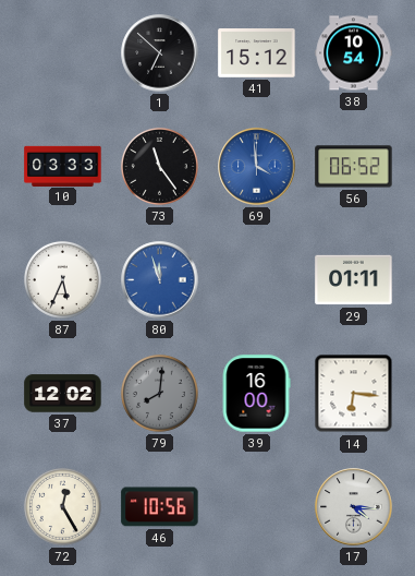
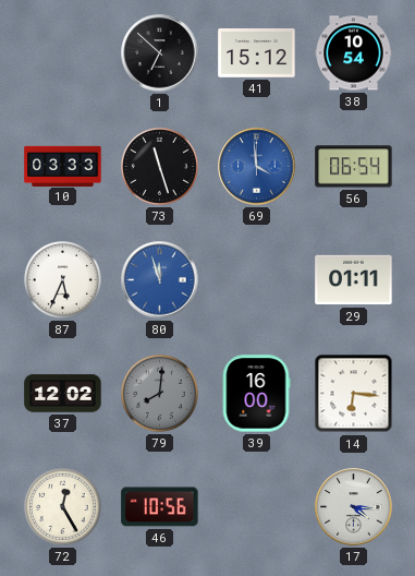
73: 11:24 -> 11:27 (159, 166)
56: 06:52 -> 06:54 (354, 167)
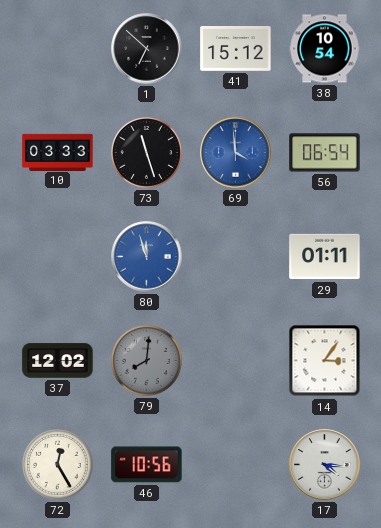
87: 5:34 -> none (62, 279)
39: 16:00 -> none (256, 394)
14: 6:16 -> 3:06 (325, 361)
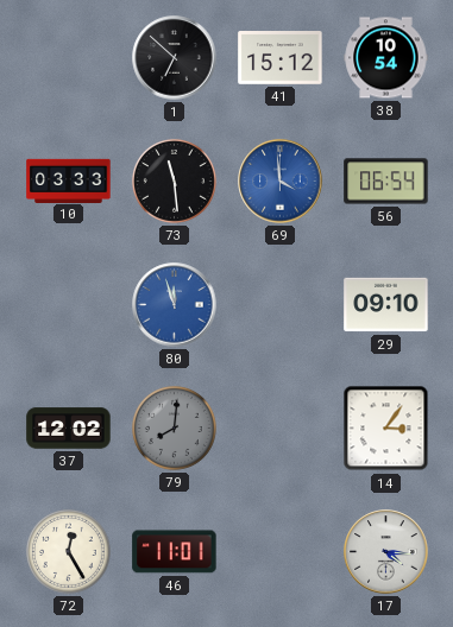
73: 11:27 -> 11:29 (174, 180)
29: 01:11 -> 09:10 (386, 305)
46: 10:56 -> 11:01 (175, 552)
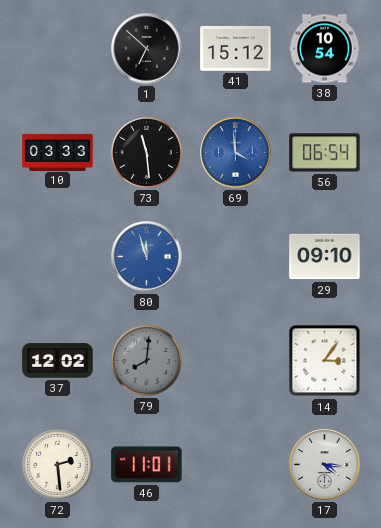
72: 12:25 -> 2:29 (57, 464)
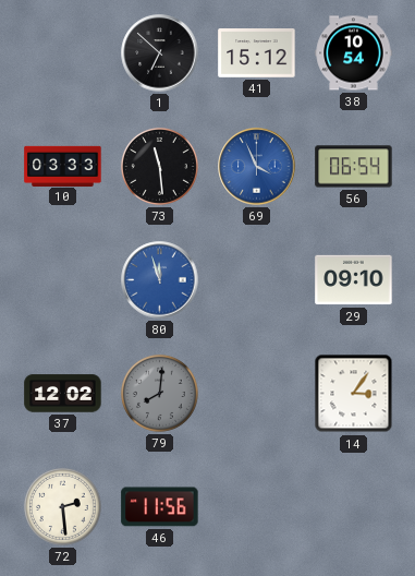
69: 3:59 -> 3:56 (257, 167)
46: 11:01 -> 11:56 (160, 507)
17: 4:16 -> none (325, 465)
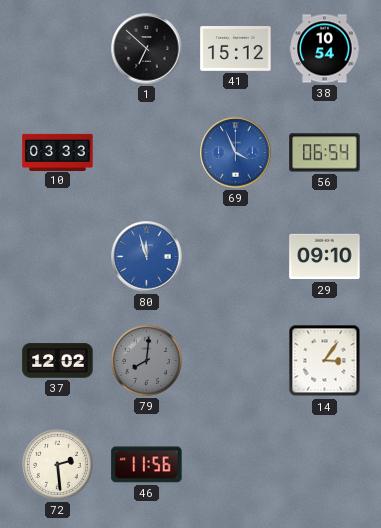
73: 11:29 -> none (159, 166)
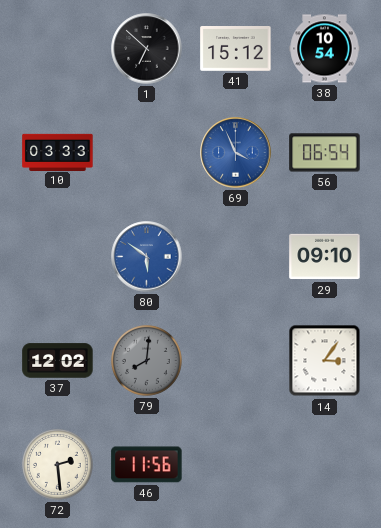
80: 11:57 -> 5:51 (147, 257)
